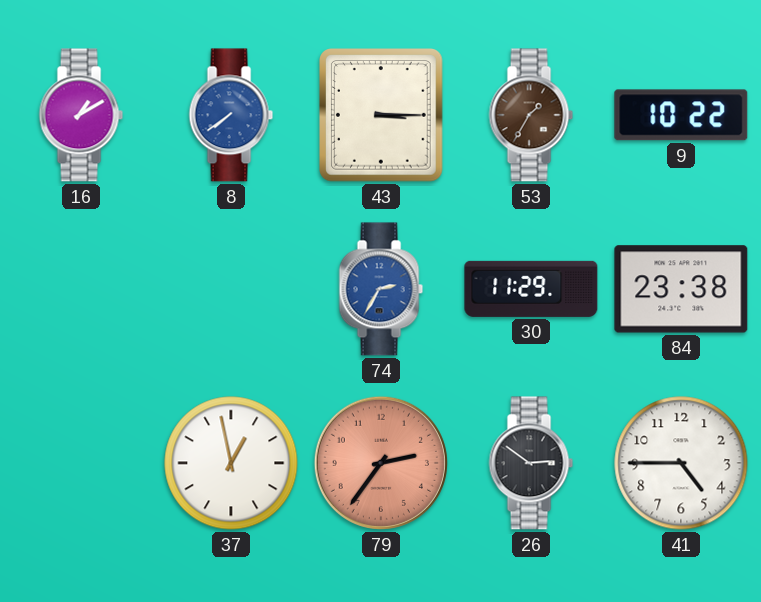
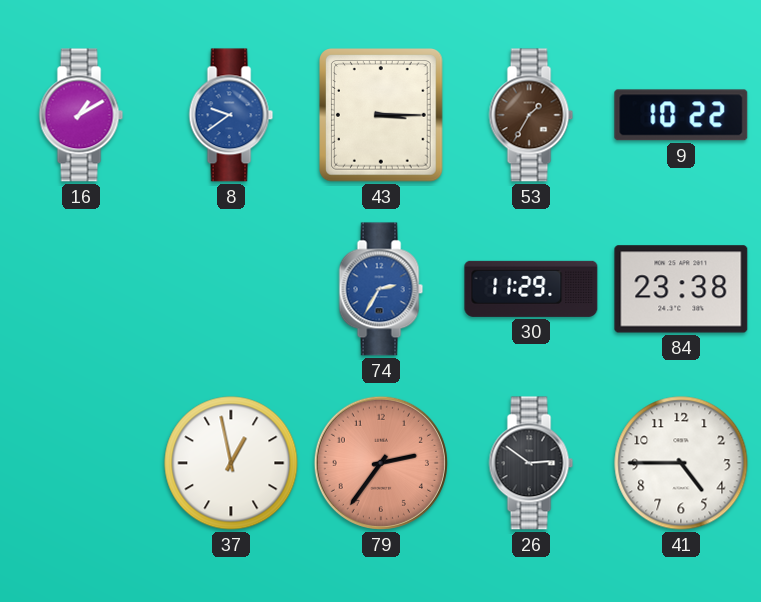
8: 7:39 -> 9:39 (231, 115)
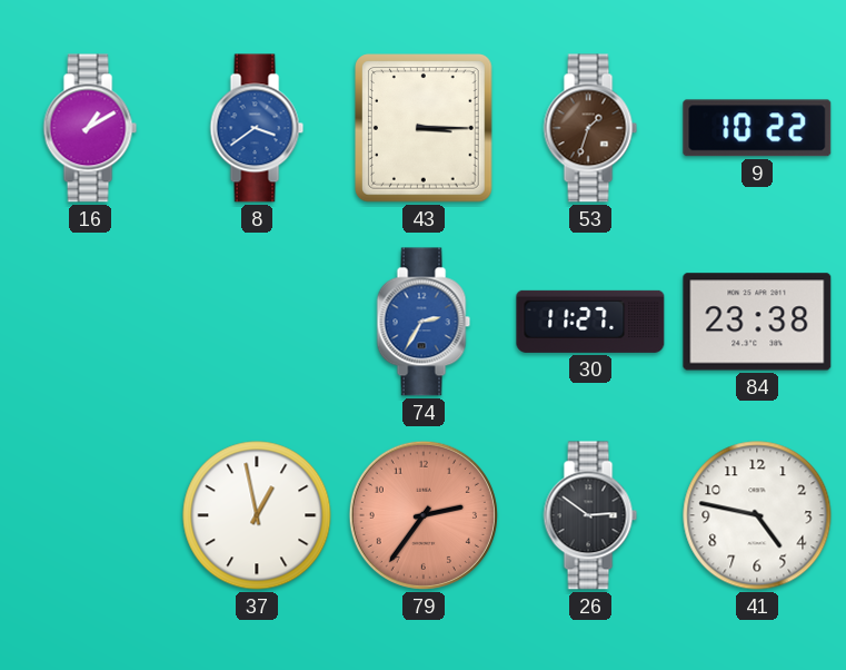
8: 9:39 -> 3:39 (257, 128)
53: 1:35 -> 1:33 (590, 128)
30: 11:29 -> 11:27 (590, 322)
41: 4:45 -> 4:47 (757, 515)
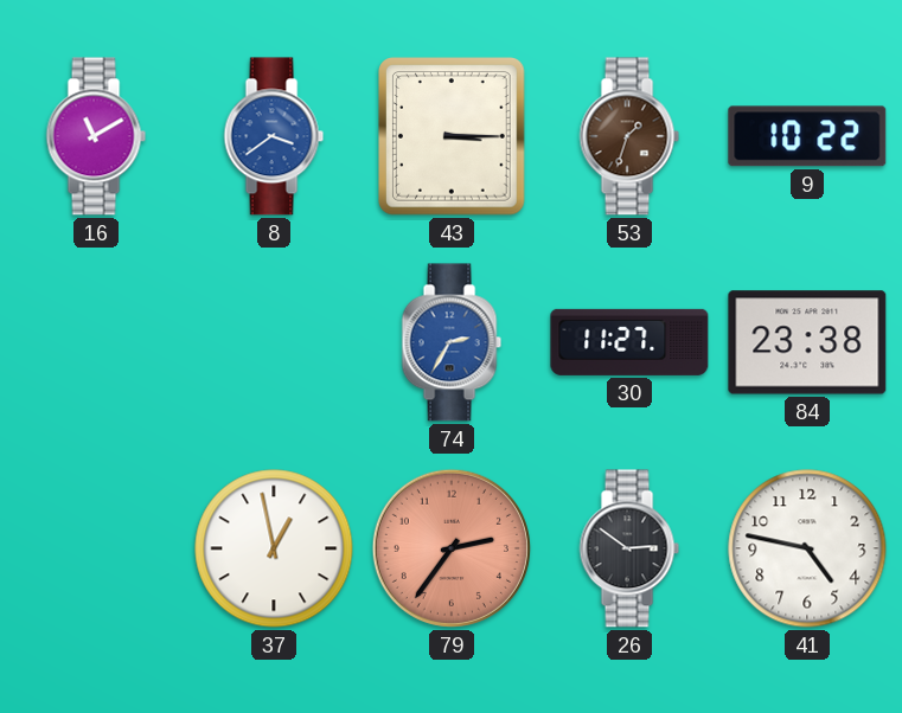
16: 1:10 -> 11:10 (96, 136)
